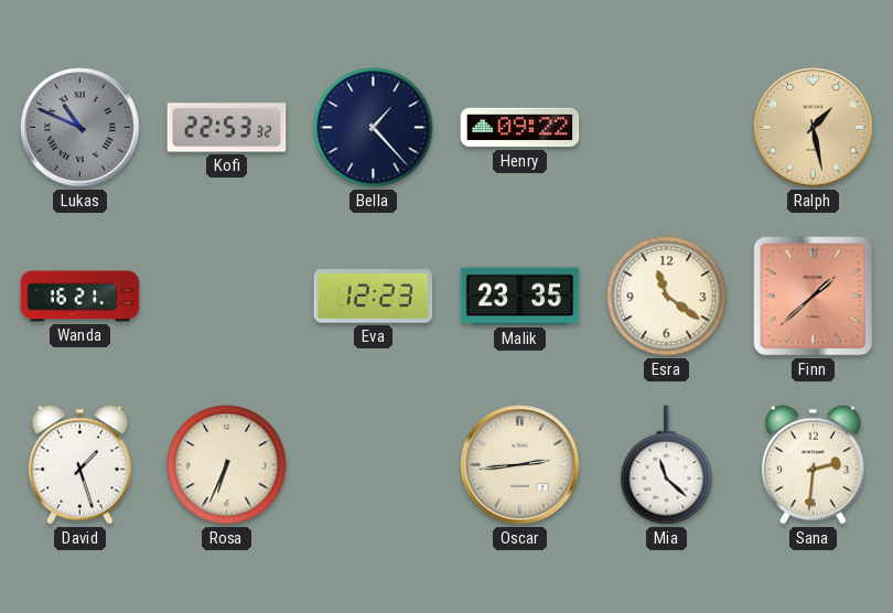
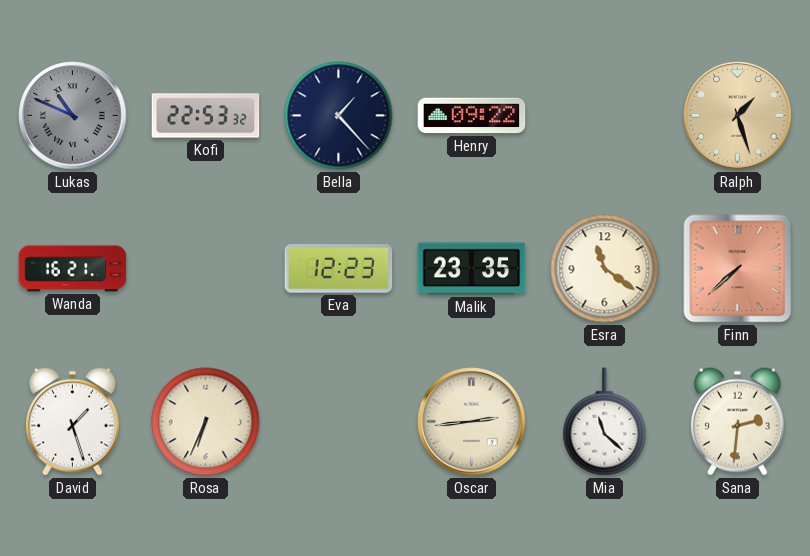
Ralph: 1:28 -> 1:27 (738, 116)
Finn: 1:38 -> 7:38 (738, 269)
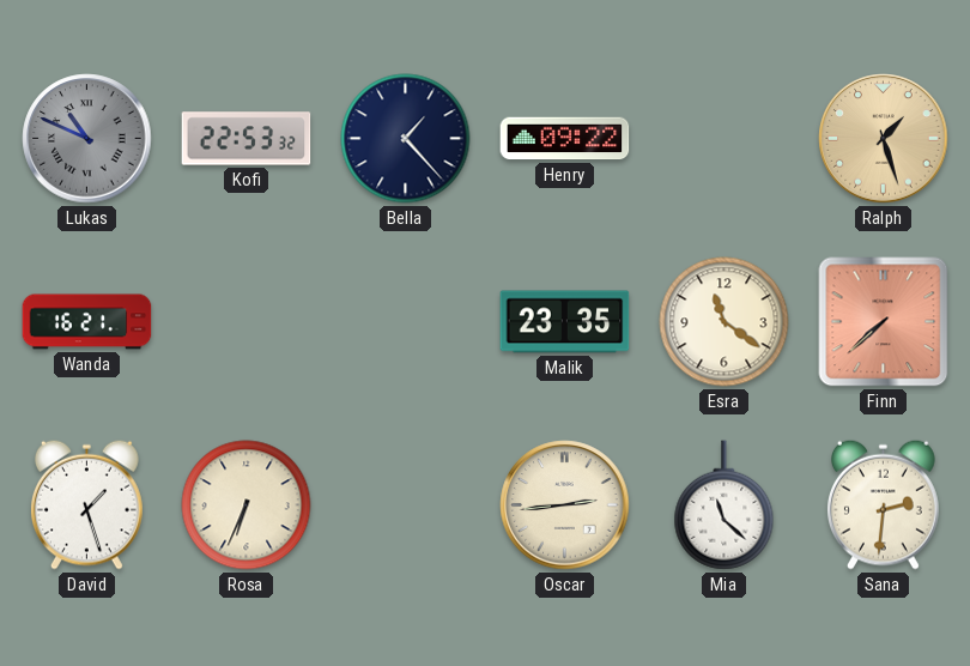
Eva: 12:23 -> none (339, 269)
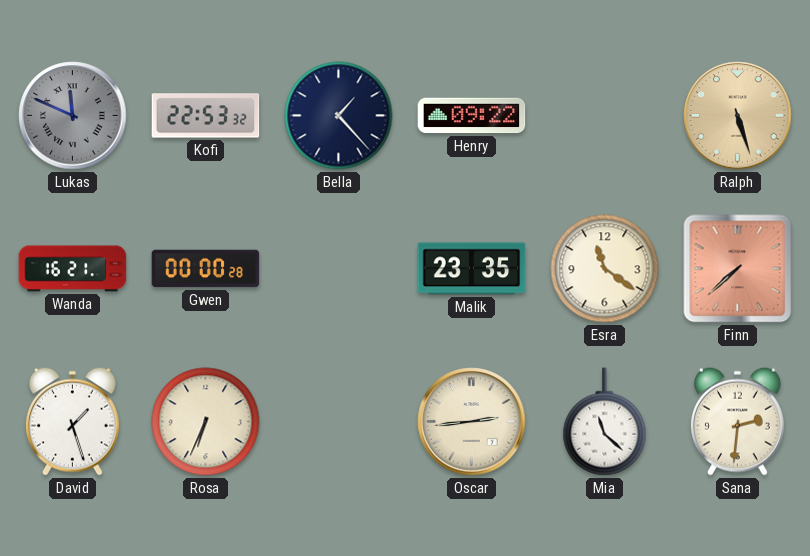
Lukas: 10:49 -> 11:49 (73, 116)
Ralph: 1:27 -> 5:27 (738, 116)
Gwen: none -> 00:00 (206, 269)
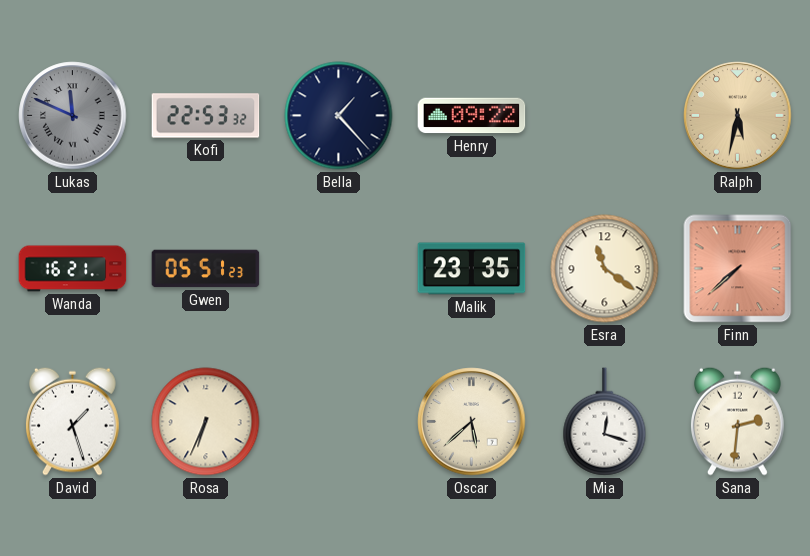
Ralph: 5:27 -> 5:32 (738, 116)
Gwen: 00:00 -> 05:51 (206, 269)
Oscar: 2:44 -> 5:38 (472, 422)
Mia: 11:22 -> 12:18 (605, 422)
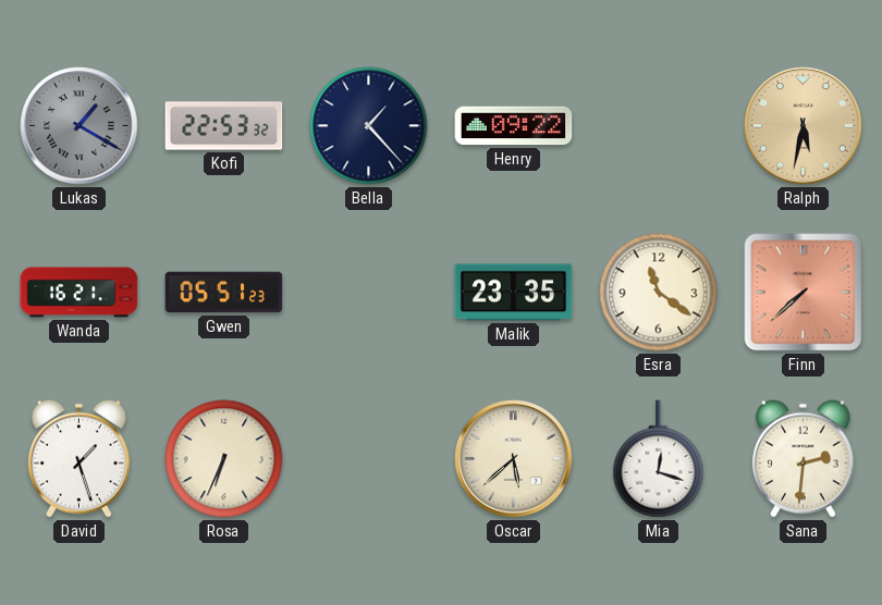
Lukas: 11:49 -> 1:20 (79, 126)
